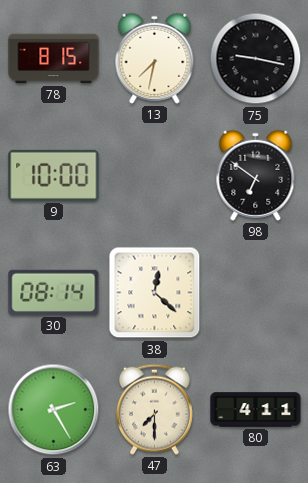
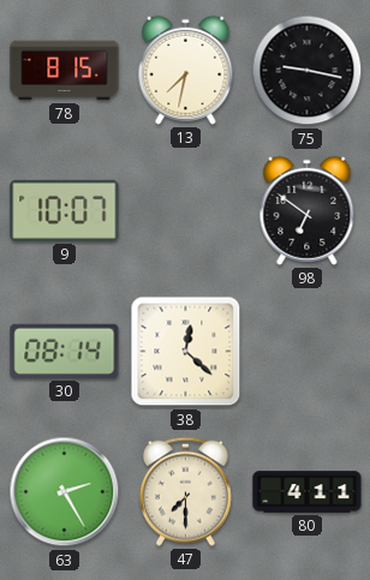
9: 10:00 -> 10:07 (65, 210)
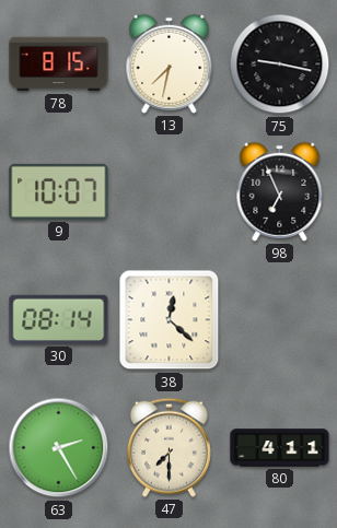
98: 6:51 -> 6:56 (280, 191)
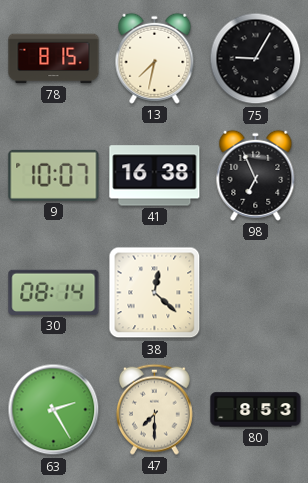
75: 9:17 -> 9:05 (256, 59)
41: none -> 16:38 (155, 176)
80: 4:11 -> 8:53 (256, 410)
